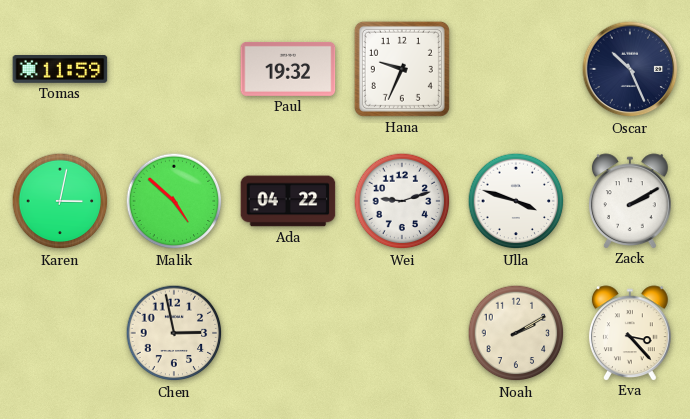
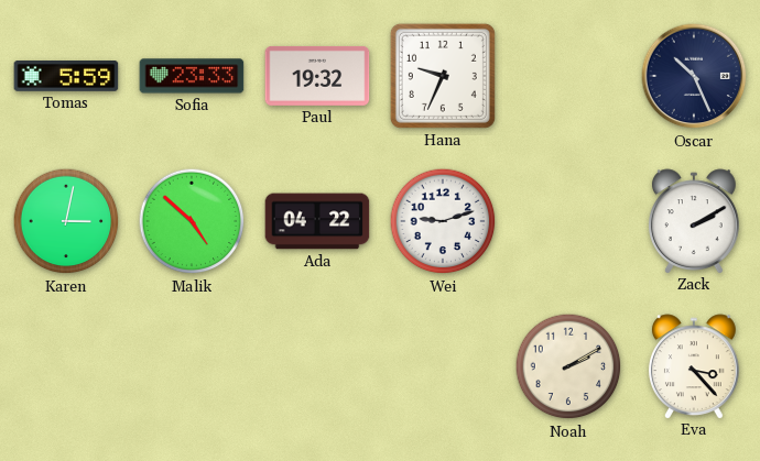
Tomas: 11:59 -> 5:59 (66, 77)
Sofia: none -> 23:33 (192, 76)
Ulla: 3:48 -> none (516, 201)
Chen: 2:58 -> none (174, 333)
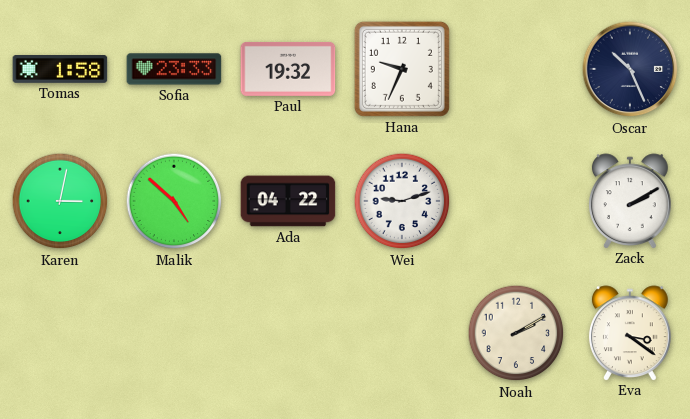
Tomas: 5:59 -> 1:58 (60, 70)
Eva: 3:23 -> 3:21 (630, 333)
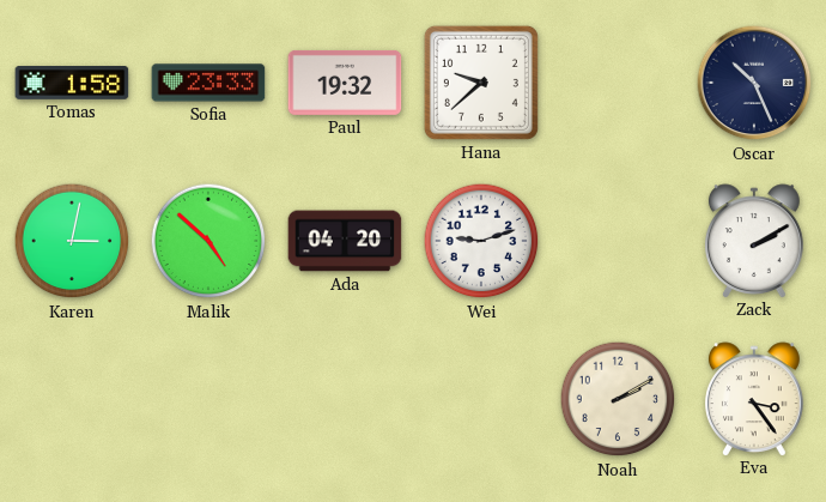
Hana: 9:34 -> 9:38 (481, 83)
Ada: 04:22 -> 04:20 (345, 241)
Eva: 3:21 -> 3:24 (754, 399)
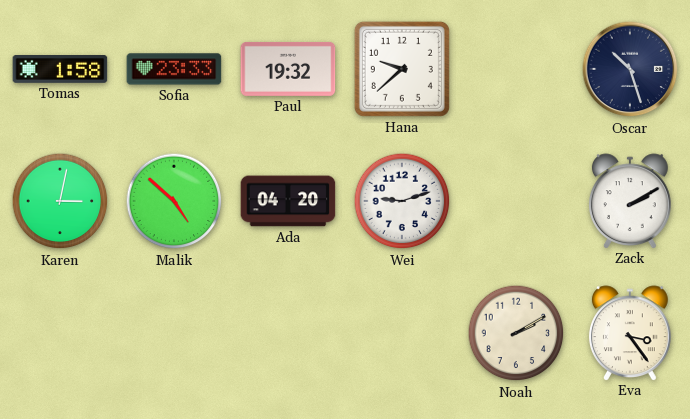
Oscar: 10:26 -> 10:27 (630, 69)
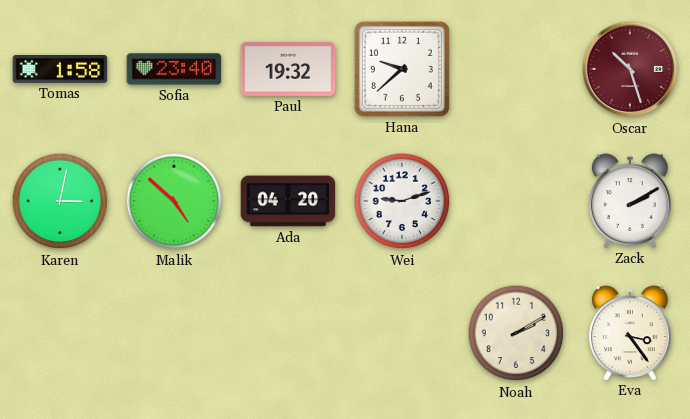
Sofia: 23:33 -> 23:40 (174, 69)
Oscar dial: navy -> burgundy (630, 69)
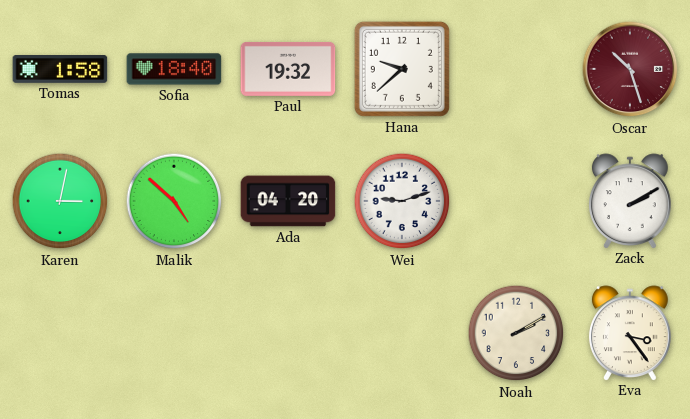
Sofia: 23:40 -> 18:40 (174, 69)
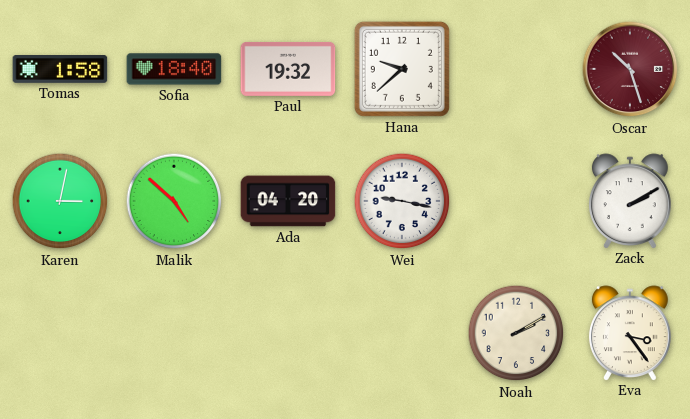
Wei: 9:12 -> 9:17 (402, 201)
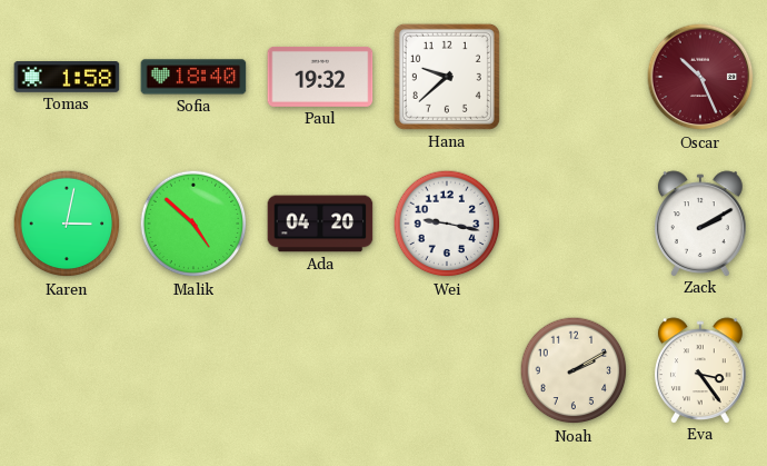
Oscar: 10:27 -> 10:26 (700, 77)
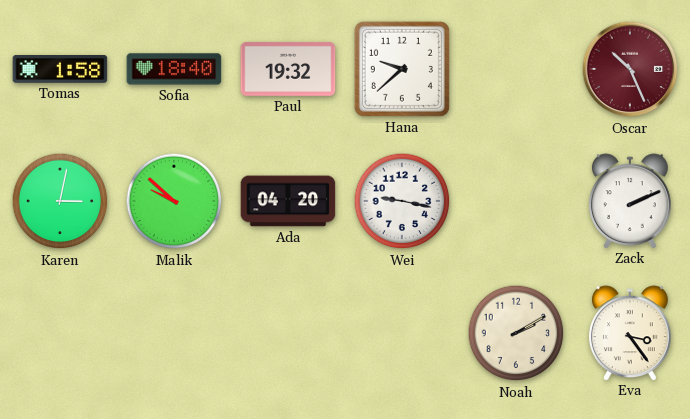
Malik: 4:52 -> 9:52 (174, 201)
Zack: 2:10 -> 2:11 (630, 201)
